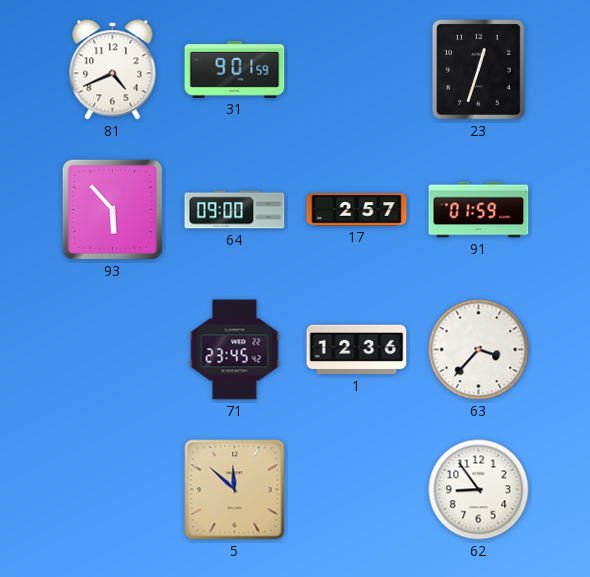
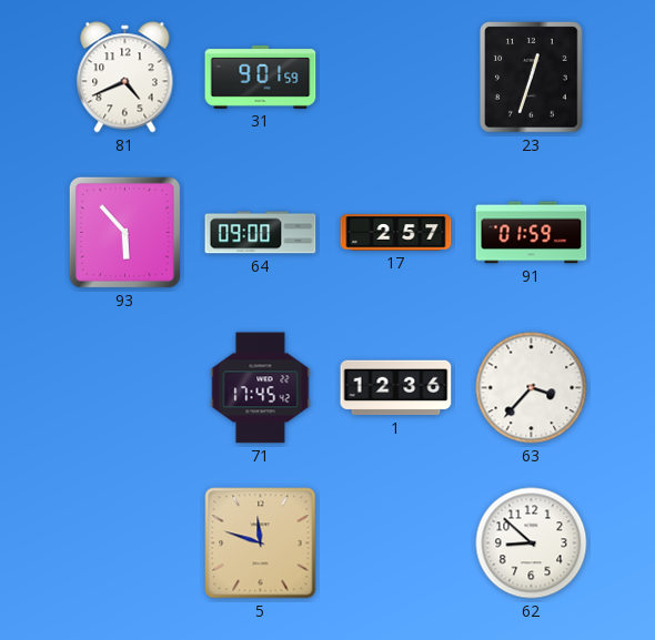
71: 23:45 -> 17:45 (261, 388)
5: 11:52 -> 11:48 (261, 544)
62: 8:54 -> 8:52 (532, 544)
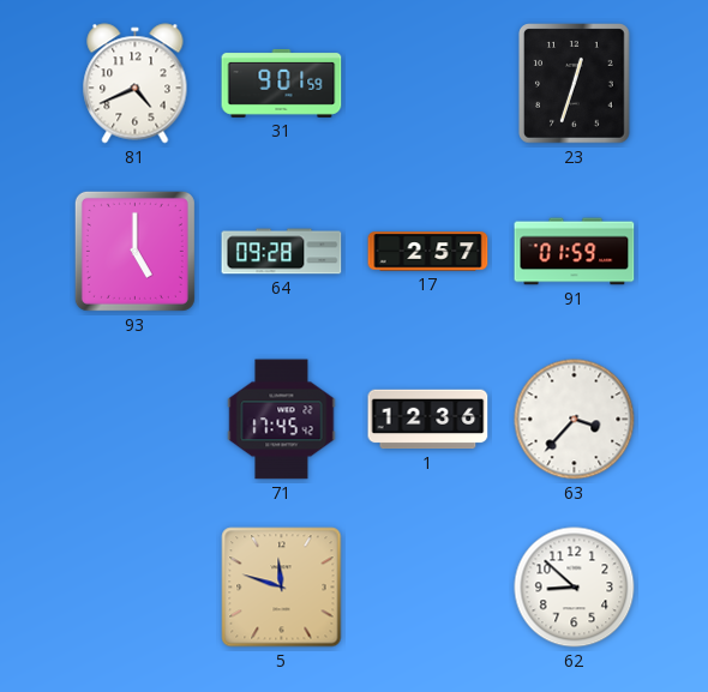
93: 5:53 -> 5:00 (134, 251)
64: 09:00 -> 09:28 (282, 252)
